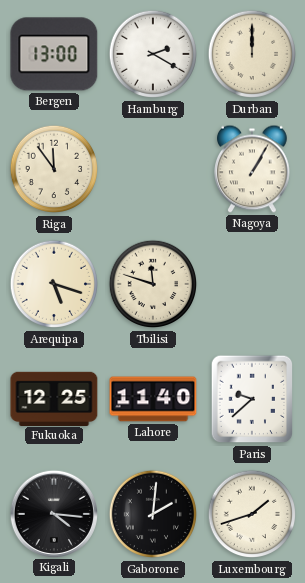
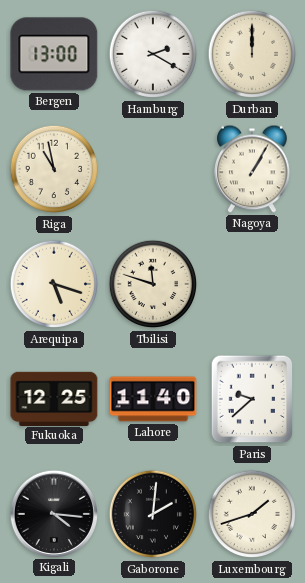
Riga: 11:54 -> 10:58 (54, 169)
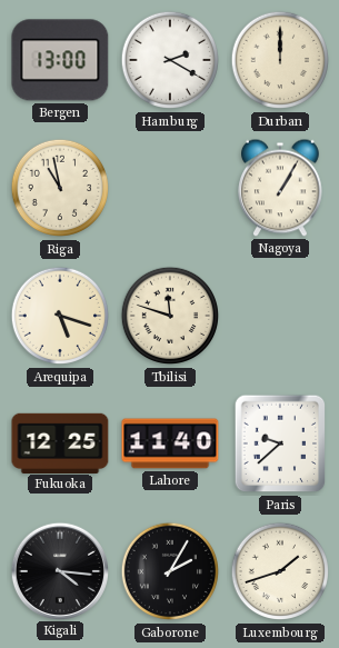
Gaborone: 2:01 -> 2:05 (170, 571)
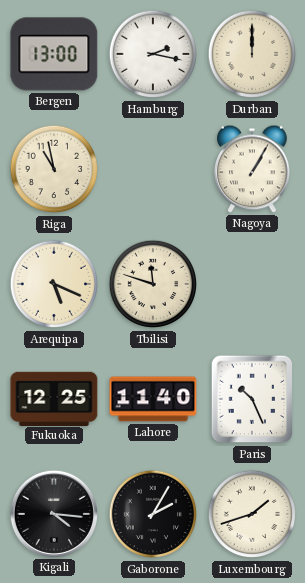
Hamburg: 2:20 -> 2:17 (153, 54)
Arequipa: 5:18 -> 5:19 (54, 284)
Paris: 9:38 -> 10:26 (252, 399)
